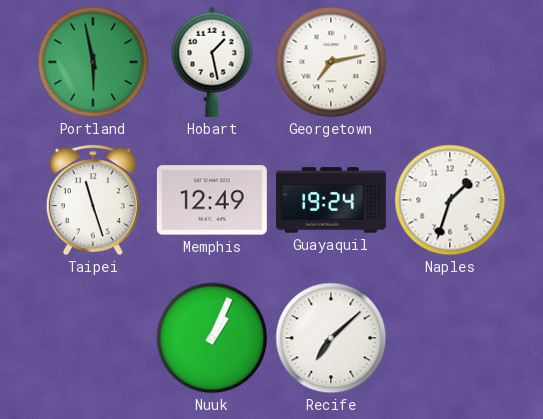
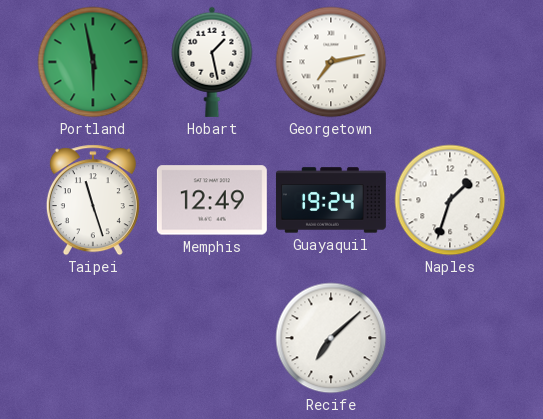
Nuuk: 1:04 -> none (212, 338)
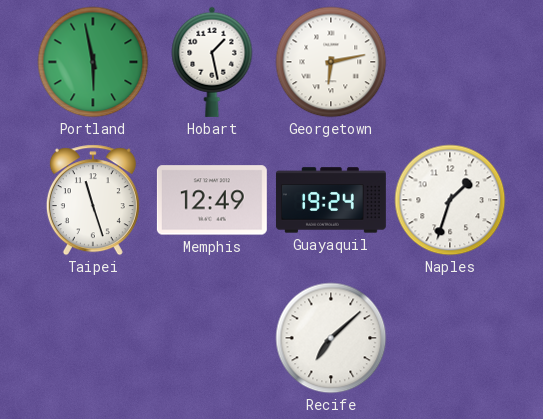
Georgetown: 7:13 -> 6:13 (331, 62)
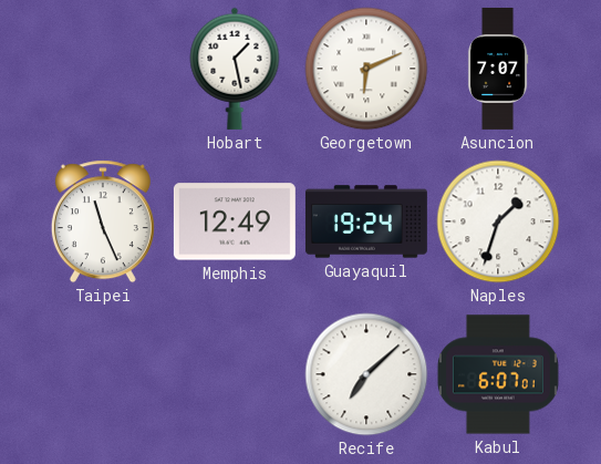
Portland: 5:58 -> none (93, 62)
Georgetown: 6:13 -> 6:11 (366, 69)
Asuncion: none -> 7:07 (498, 69)
Taipei: 11:27 -> 11:26 (103, 221)
Kabul: none -> 6:07 (498, 374)
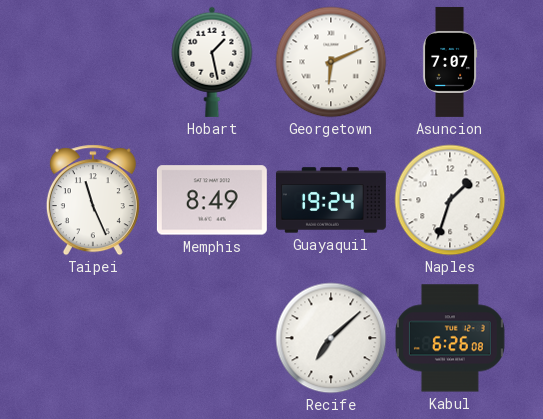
Memphis: 12:49 -> 8:49 (212, 200)
Kabul: 6:07 -> 6:26 (450, 338)
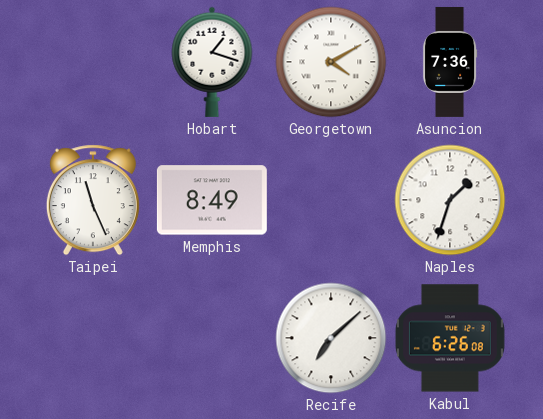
Hobart: 1:28 -> 1:18 (212, 62)
Georgetown: 6:11 -> 4:10 (331, 62)
Asuncion: 7:07 -> 7:36 (450, 62)
Guayaquil: 19:24 -> none (331, 200)
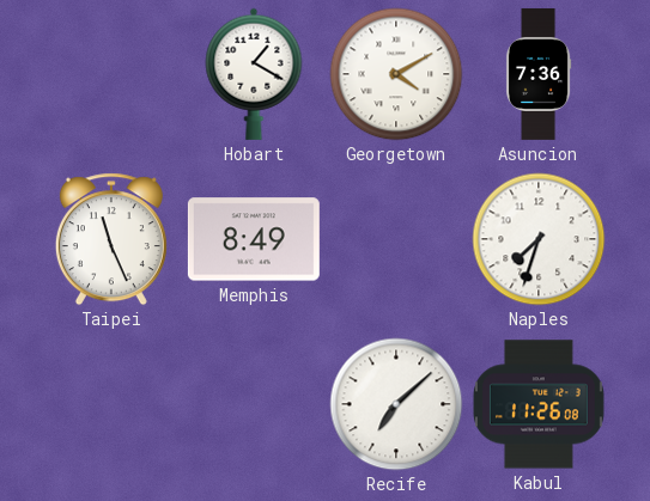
Hobart: 1:18 -> 1:20 (254, 74)
Naples: 1:33 -> 7:33 (539, 239)
Kabul: 6:26 -> 11:26 (539, 404)
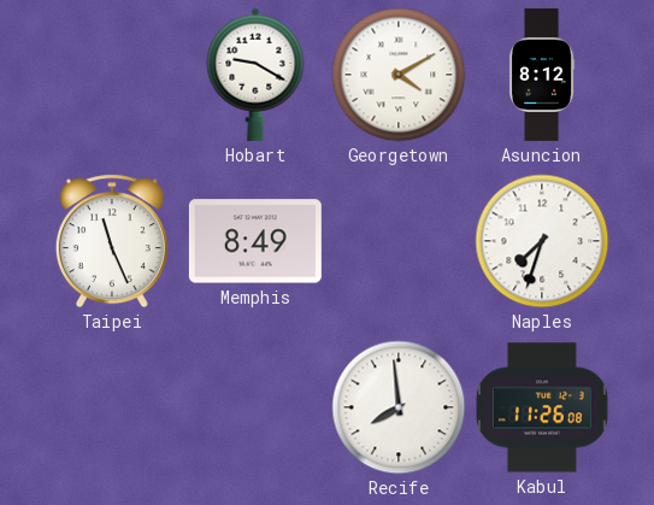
Hobart: 1:20 -> 9:20 (255, 75)
Asuncion: 7:36 -> 8:12 (542, 75)
Recife: 7:08 -> 7:59 (399, 407)
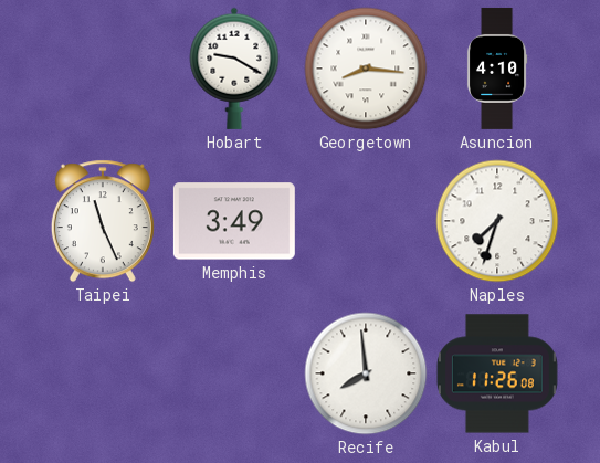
Georgetown: 4:10 -> 8:16 (366, 69)
Asuncion: 8:12 -> 4:10 (497, 69)
Memphis: 8:49 -> 3:49 (234, 221)
